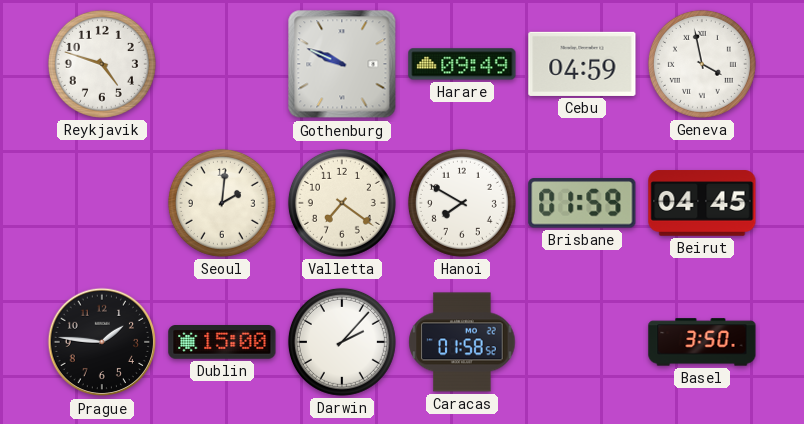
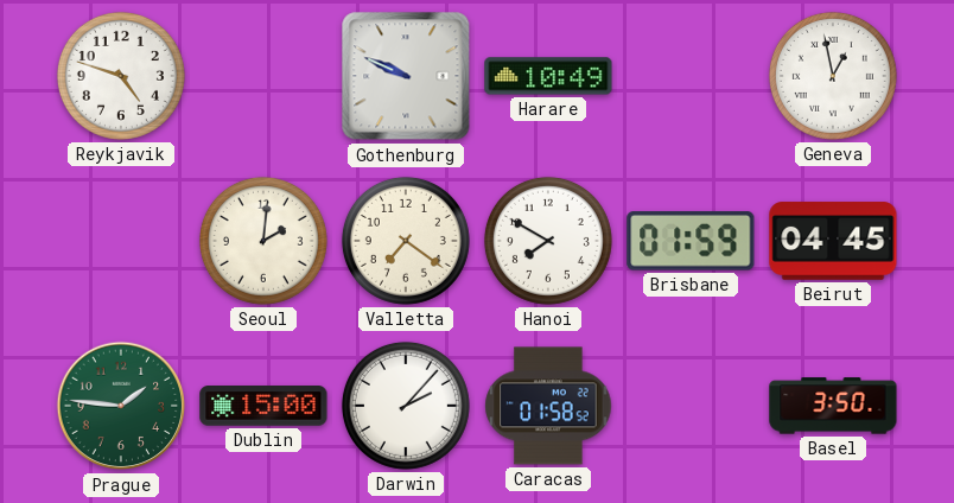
Harare: 09:49 -> 10:49 (548, 76)
Cebu: 04:59 -> none (582, 64)
Geneva: 3:58 -> 12:58 (833, 76)
Prague dial: black -> green (121, 406)
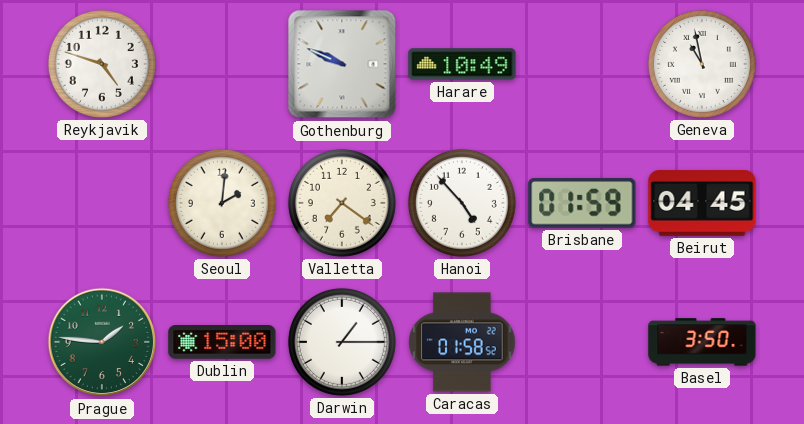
Geneva: 12:58 -> 10:58 (702, 64)
Hanoi: 7:50 -> 4:53 (462, 203)
Darwin: 2:07 -> 1:15 (342, 342)
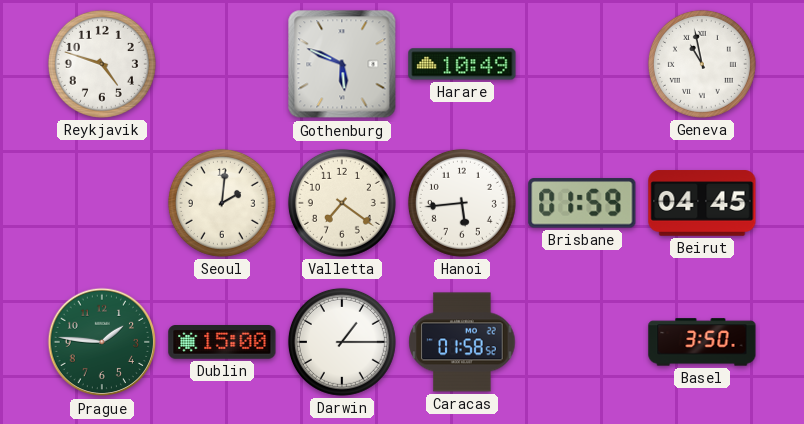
Gothenburg: 9:49 -> 5:49 (342, 64)
Hanoi: 4:53 -> 5:44 (462, 203)
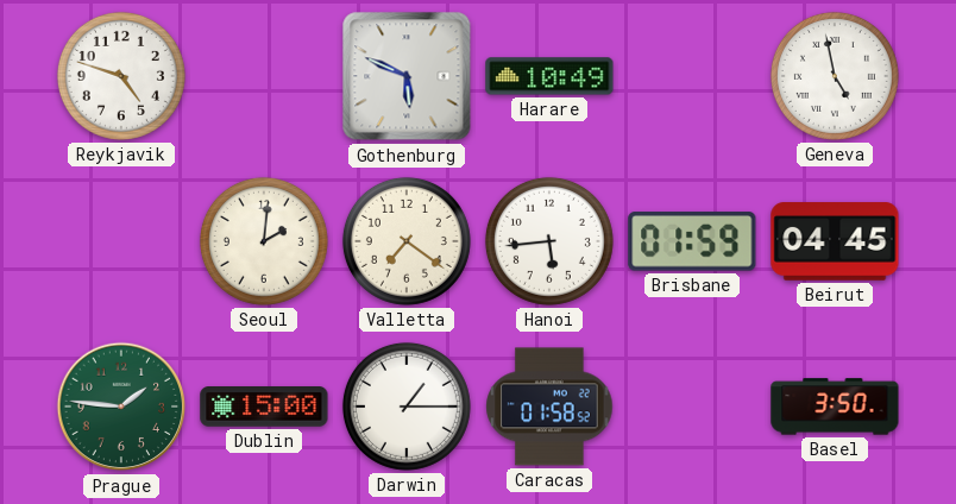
Geneva: 10:58 -> 4:58 (835, 76)
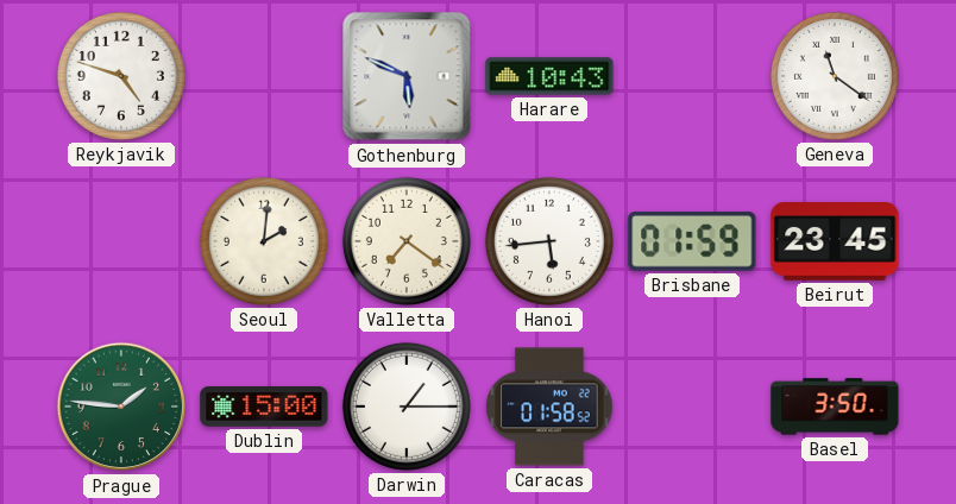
Harare: 10:49 -> 10:43 (549, 76)
Geneva: 4:58 -> 11:21 (835, 76)
Beirut: 04:45 -> 23:45 (835, 241)
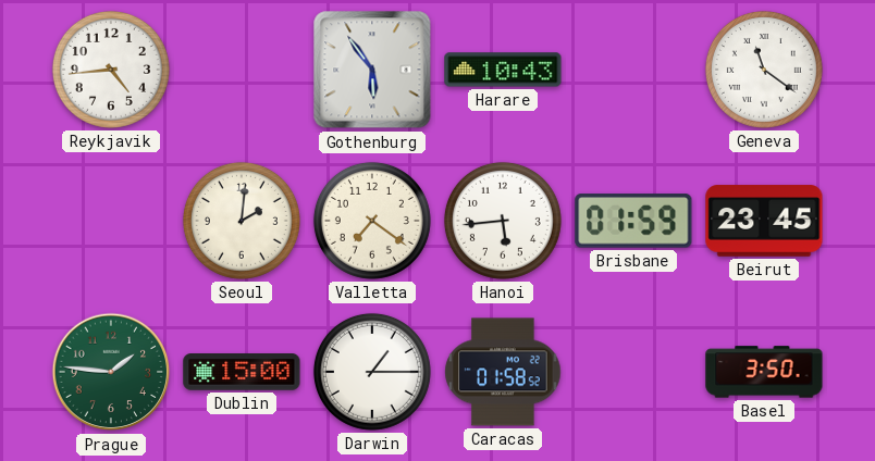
Reykjavik: 4:48 -> 4:44 (111, 70)
Gothenburg: 5:49 -> 5:54 (372, 70)
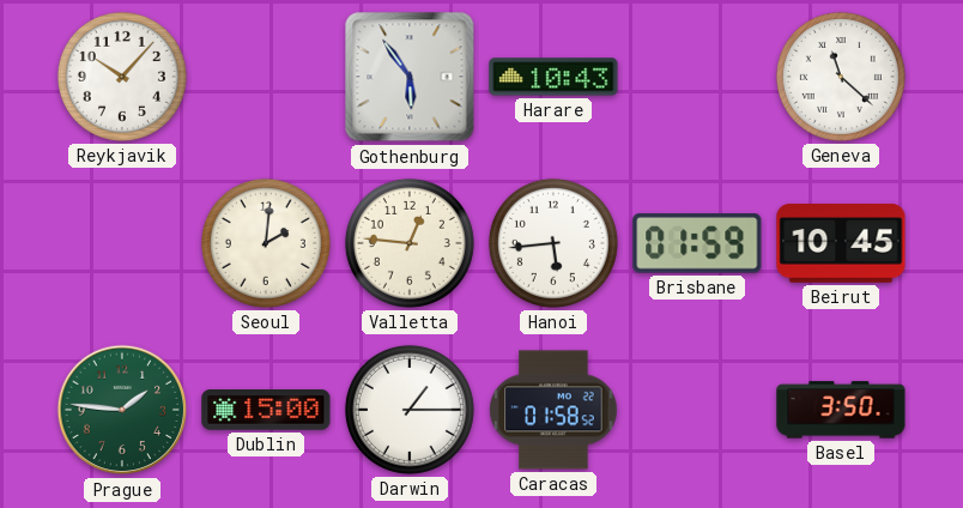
Reykjavik: 4:44 -> 10:07 (122, 77)
Geneva: 11:21 -> 11:22 (841, 77)
Valletta: 7:21 -> 12:46 (410, 243)
Beirut: 23:45 -> 10:45 (841, 243)
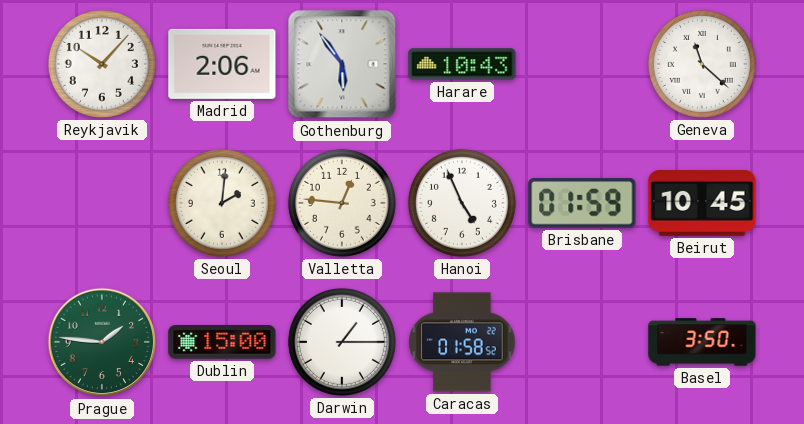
Madrid: none -> 2:06 (222, 64)
Hanoi: 5:44 -> 4:56 (462, 203)
